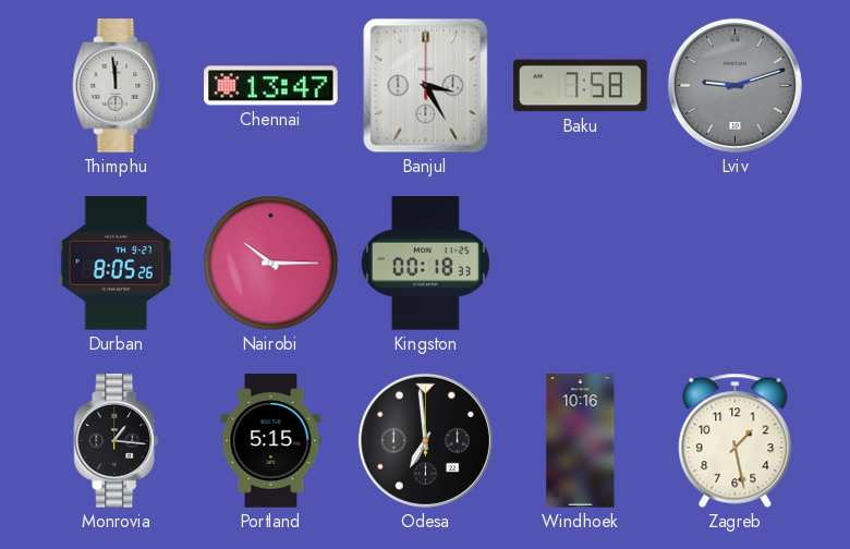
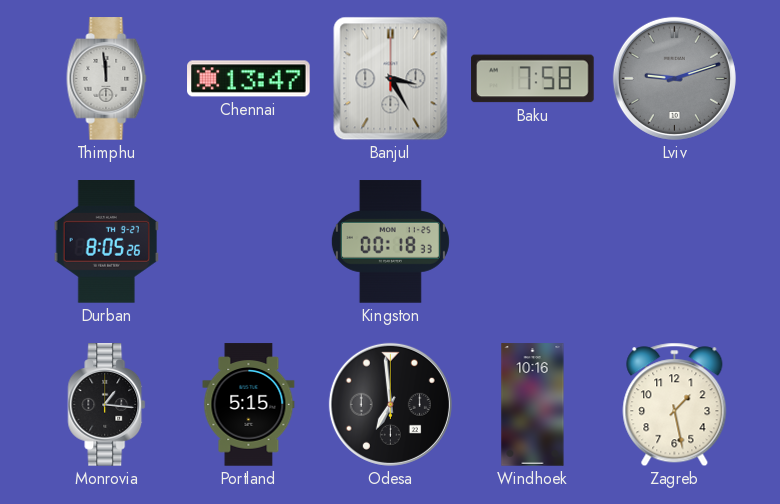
Nairobi: 10:15 -> none (271, 264)
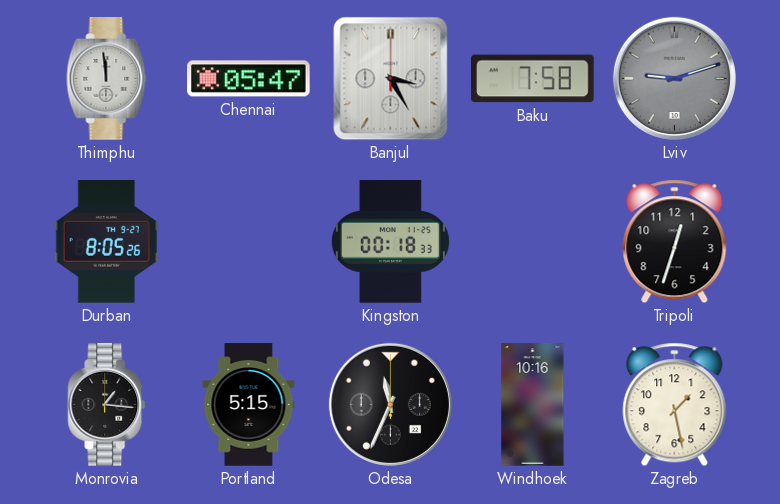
Chennai: 13:47 -> 05:47 (249, 79)
Tripoli: none -> 12:33 (675, 242)
Odesa: 6:59 -> 11:34 (390, 404)
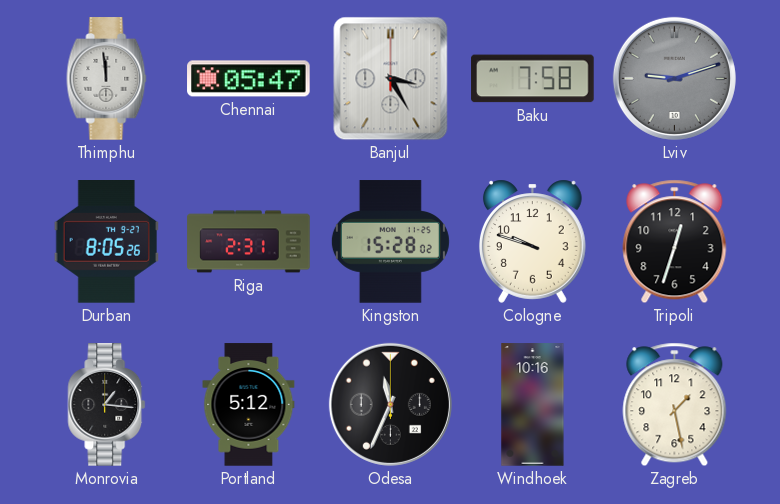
Riga: none -> 2:31 (249, 242)
Kingston: 00:18 -> 15:28 (390, 242)
Cologne: none -> 9:48 (532, 241)
Portland: 5:15 -> 5:12 (249, 405)
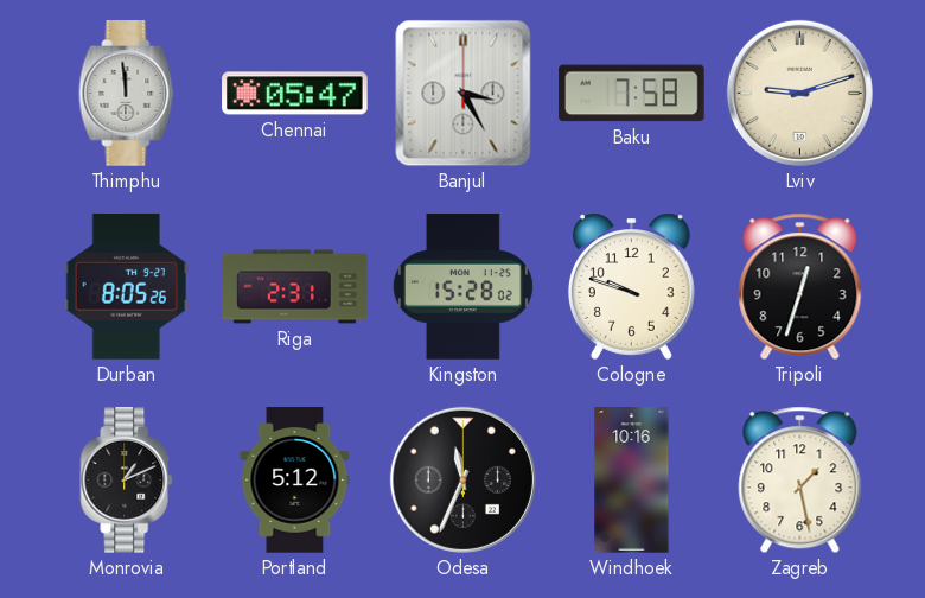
Lviv dial: grey -> cream (799, 93)
Monrovia: 1:16 -> 1:11 (127, 481)
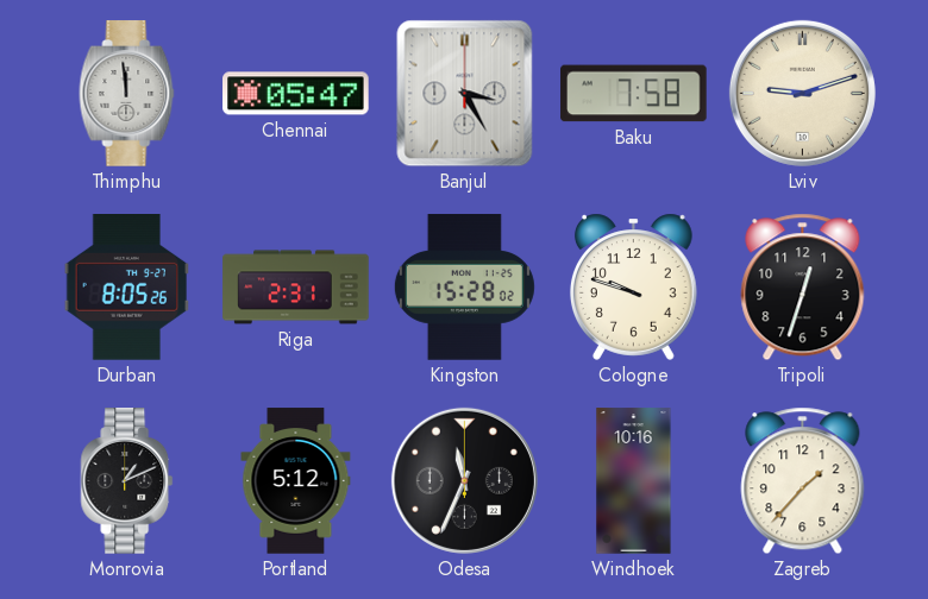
Zagreb: 1:28 -> 1:37 (803, 481)
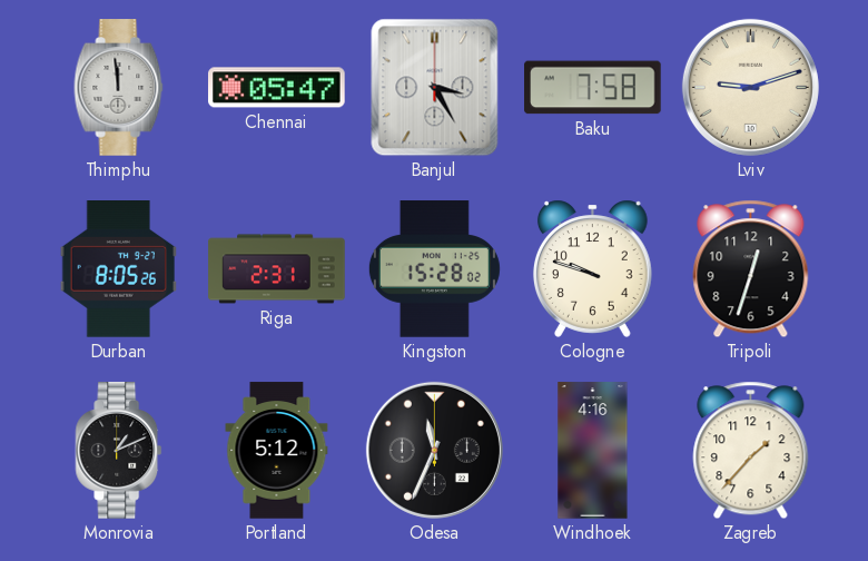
Windhoek: 10:16 -> 4:16 (593, 451)
